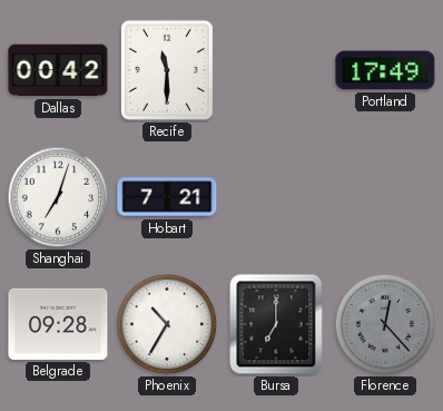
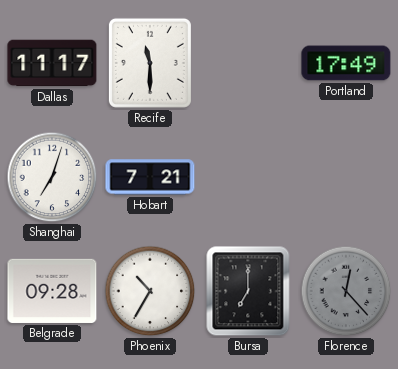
Dallas: 00:42 -> 11:17 (52, 63)
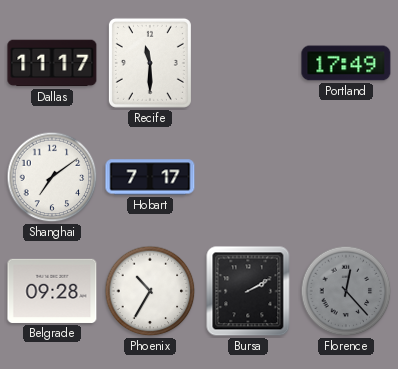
Shanghai: 7:03 -> 7:09 (52, 177)
Hobart: 7:21 -> 7:17 (150, 177)
Bursa: 7:00 -> 2:10 (248, 291)
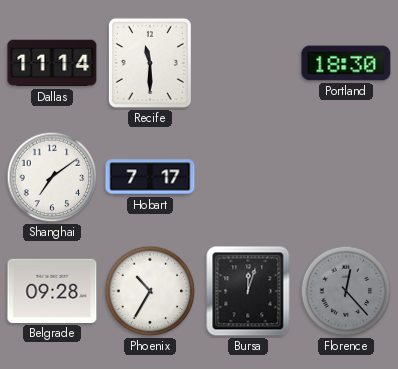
Dallas: 11:17 -> 11:14 (52, 63)
Portland: 17:49 -> 18:30 (346, 63)
Bursa: 2:10 -> 12:03 (248, 291)
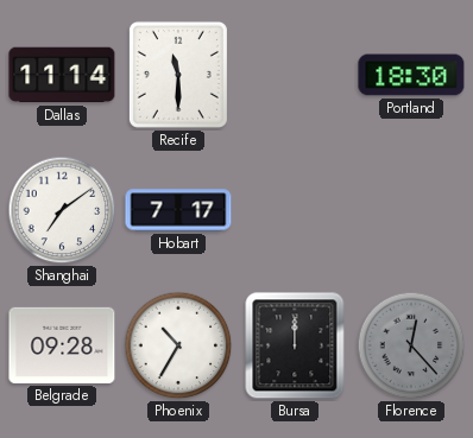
Bursa: 12:03 -> 12:00 (295, 345)
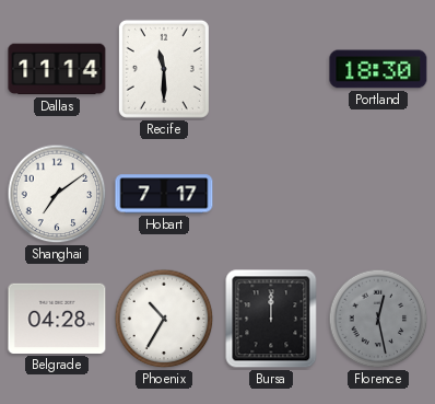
Belgrade: 09:28 -> 04:28 (57, 319)
Florence: 12:23 -> 12:28 (378, 319)
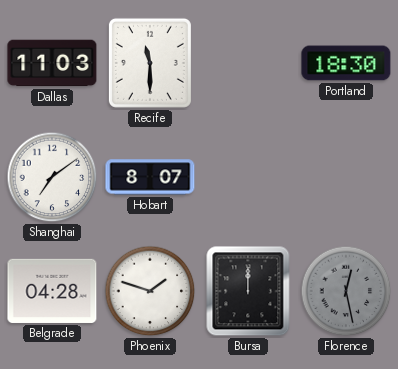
Dallas: 11:14 -> 11:03 (52, 63)
Hobart: 7:17 -> 8:07 (150, 177)
Phoenix: 10:35 -> 1:48 (150, 291)
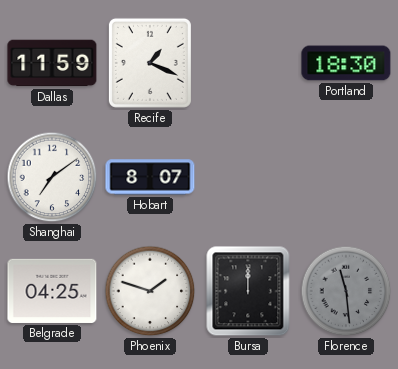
Dallas: 11:03 -> 11:59 (52, 63)
Recife: 11:30 -> 1:19 (150, 63)
Belgrade: 04:28 -> 04:25 (52, 291)
Florence: 12:28 -> 11:29 (346, 291)
